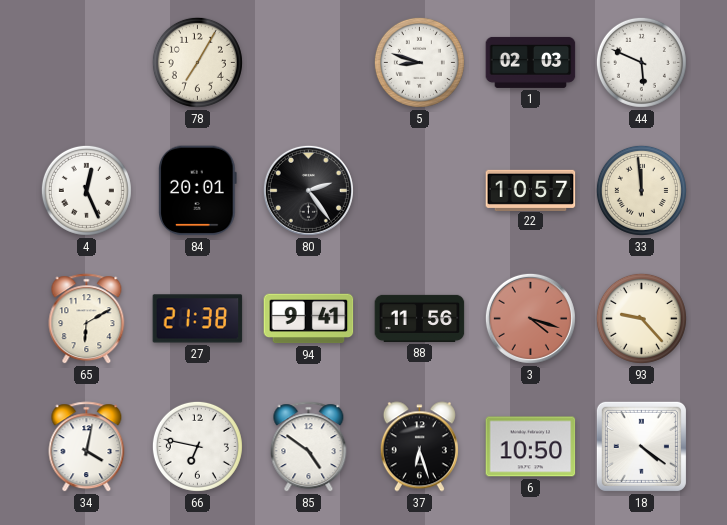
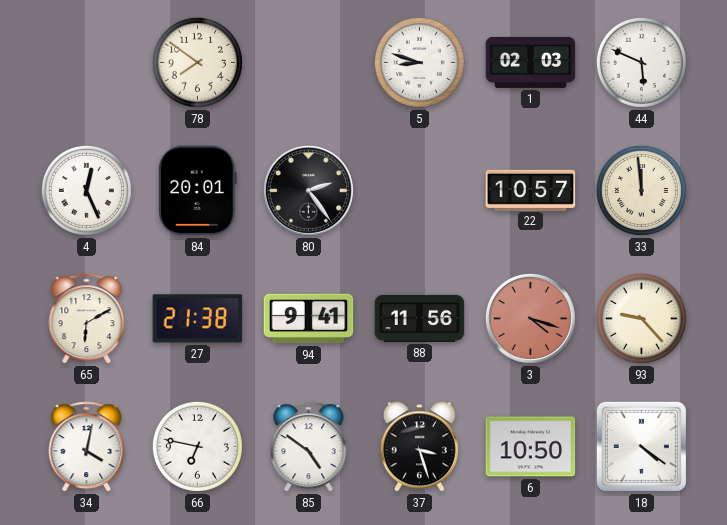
78: 7:05 -> 7:51 (197, 62)
37: 6:27 -> 3:27 (419, 447)
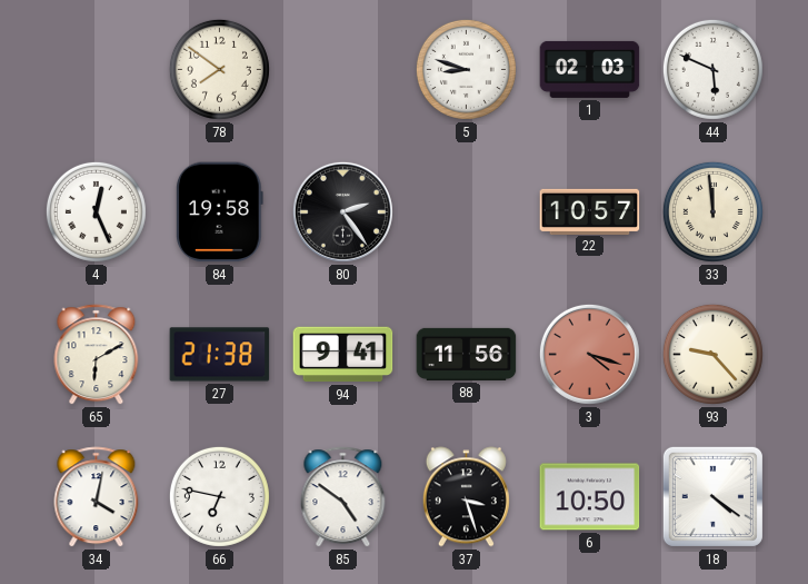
84: 20:01 -> 19:58 (219, 212)
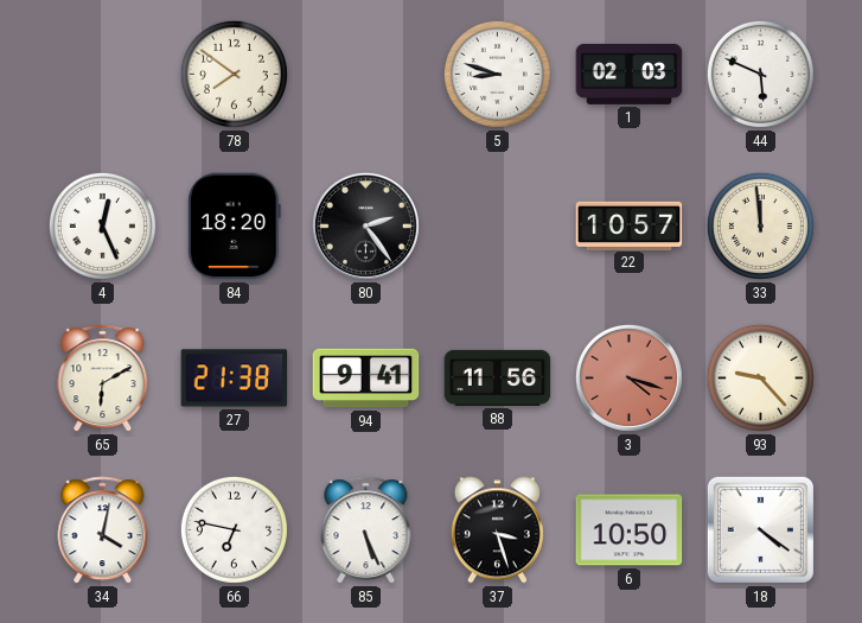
84: 19:58 -> 18:20 (234, 227)
85: 4:51 -> 5:26 (366, 530)
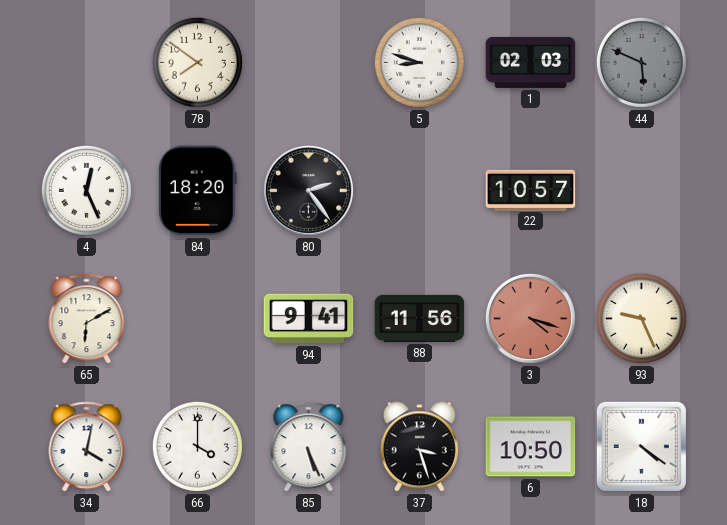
44 dial: white -> grey (641, 62)
33: 11:59 -> none (760, 225)
27: 21:38 -> none (235, 379)
93: 9:23 -> 9:26 (641, 318)
66: 6:47 -> 4:00 (197, 446)
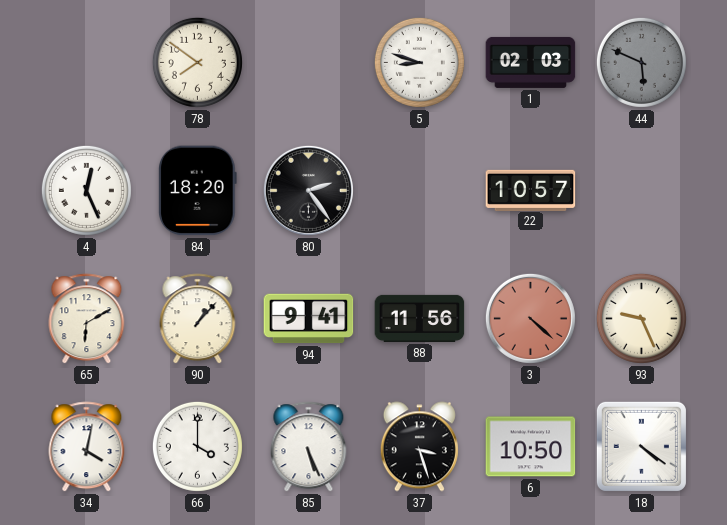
90: none -> 1:07 (198, 319)
3: 4:18 -> 4:22 (530, 318)
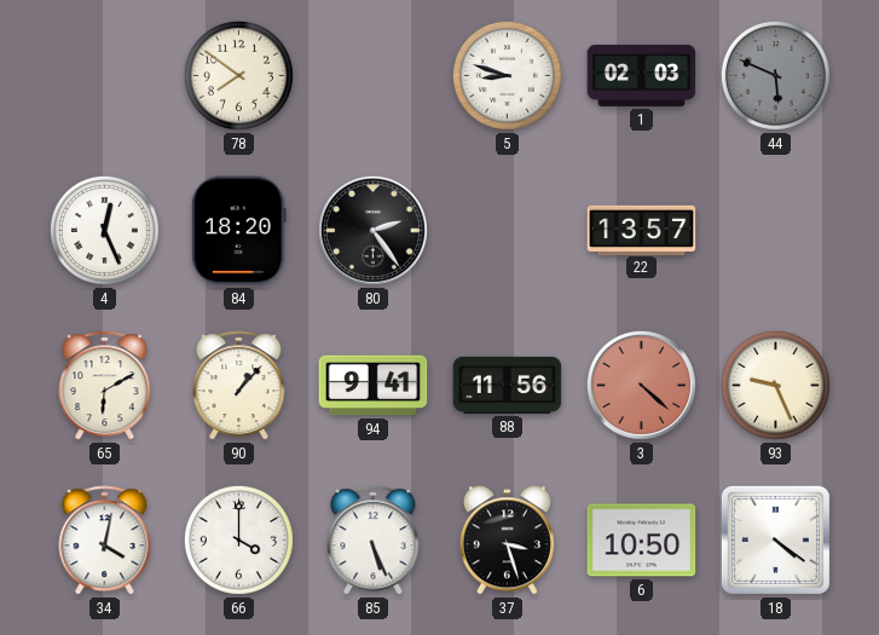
22: 10:57 -> 13:57 (642, 230)
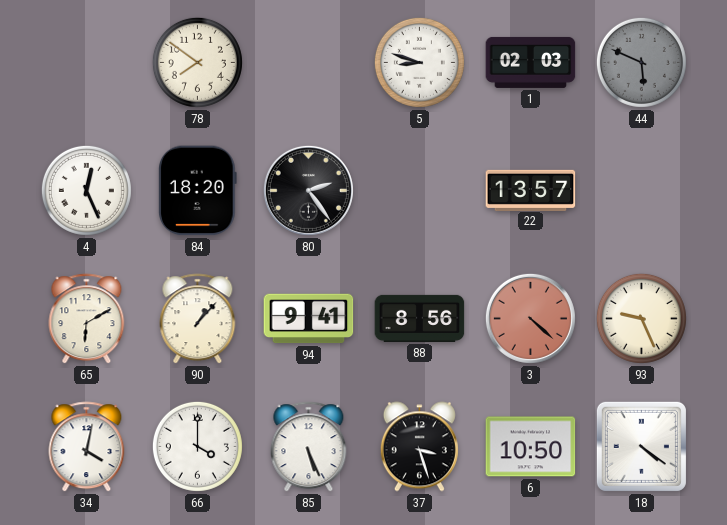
88: 11:56 -> 8:56 (420, 318)
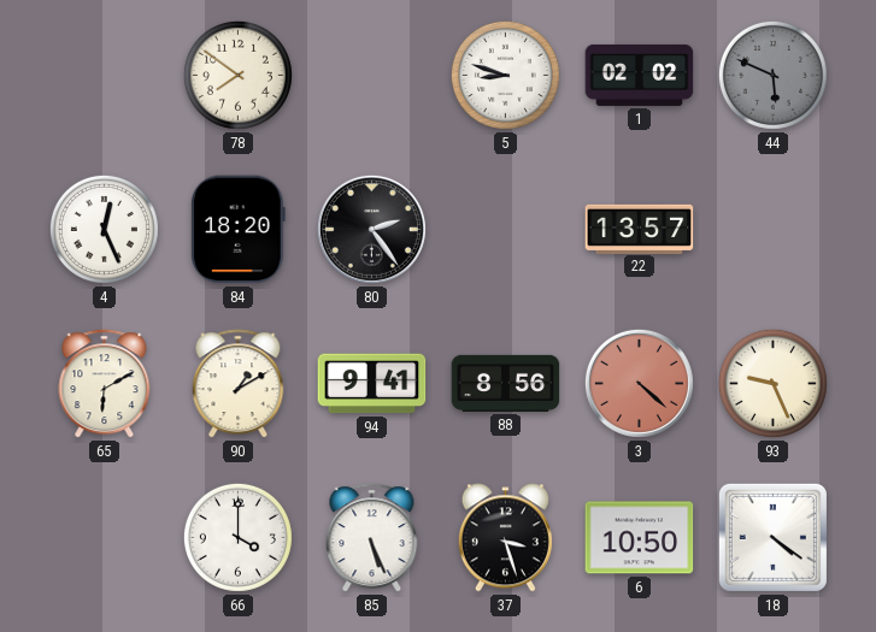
1: 02:03 -> 02:02 (640, 75)
90: 1:07 -> 1:10 (239, 384)
34: 4:02 -> none (87, 447)
